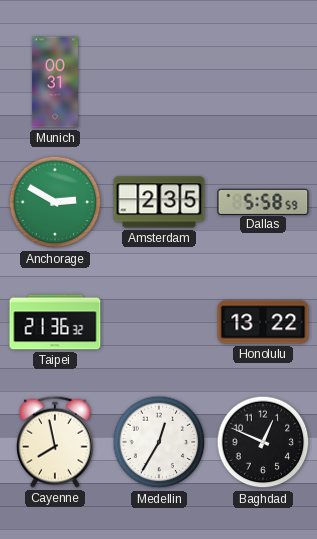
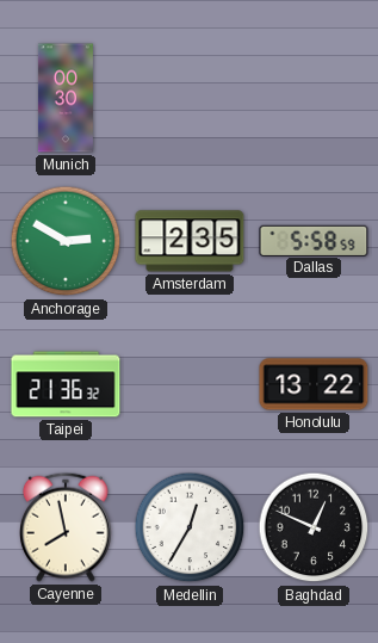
Munich: 00:31 -> 00:30 (66, 98)
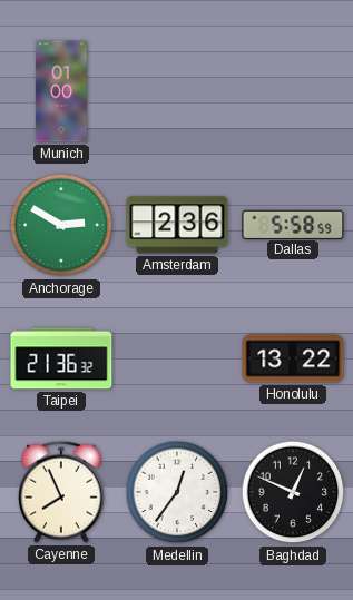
Munich: 00:30 -> 01:00 (61, 91)
Amsterdam: 2:35 -> 2:36 (177, 225)
Cayenne: 7:58 -> 7:56 (62, 492)
Medellin: 12:35 -> 12:36 (177, 492)
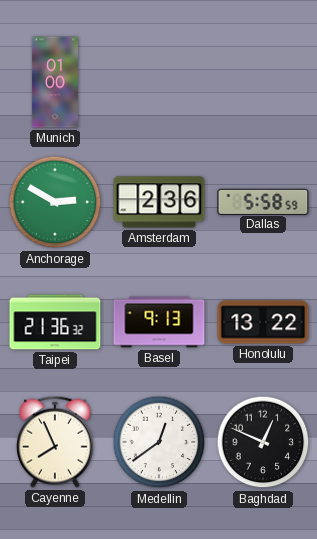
Basel: none -> 9:13 (159, 322)
Medellin: 12:36 -> 12:39 (159, 442)
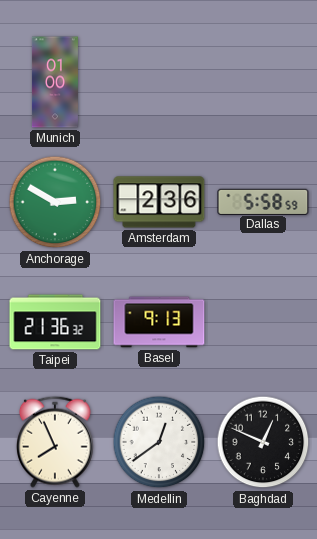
Honolulu: 13:22 -> none (263, 322)
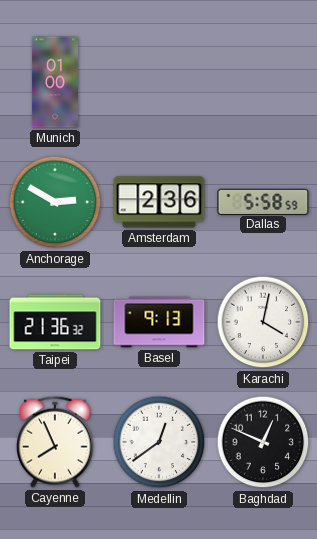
Karachi: none -> 4:02 (263, 322)
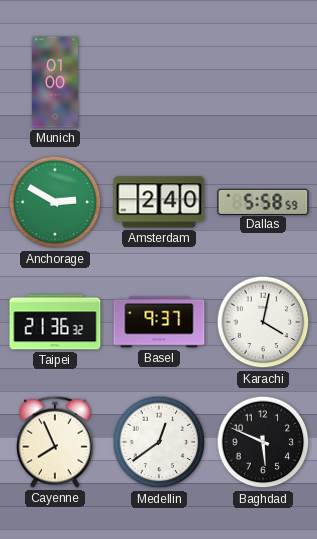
Amsterdam: 2:36 -> 2:40 (159, 202)
Basel: 9:13 -> 9:37 (159, 322)
Baghdad: 12:49 -> 5:49 (263, 442)
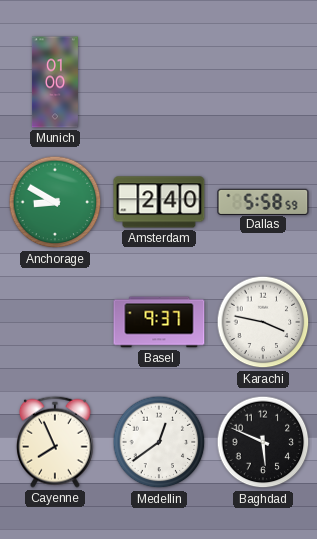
Anchorage: 2:50 -> 8:50 (55, 202)
Taipei: 21:36 -> none (55, 322)
Karachi: 4:02 -> 3:47 (263, 322)
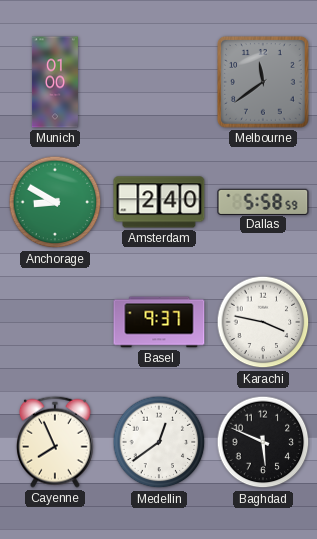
Melbourne: none -> 11:39 (263, 82)
